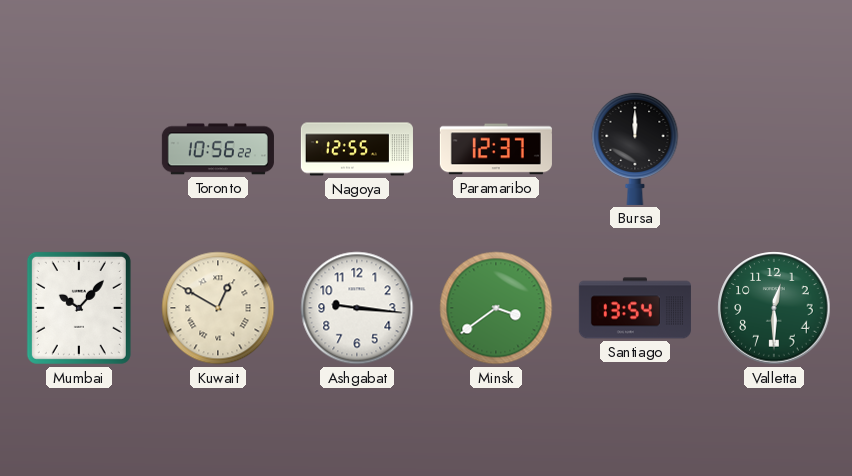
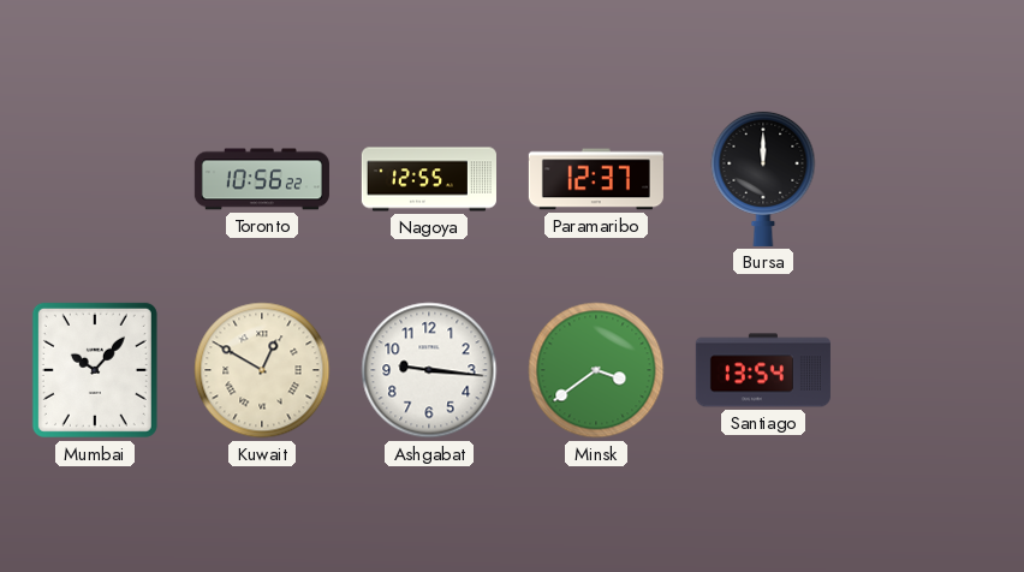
Valletta: 12:30 -> none (774, 308)
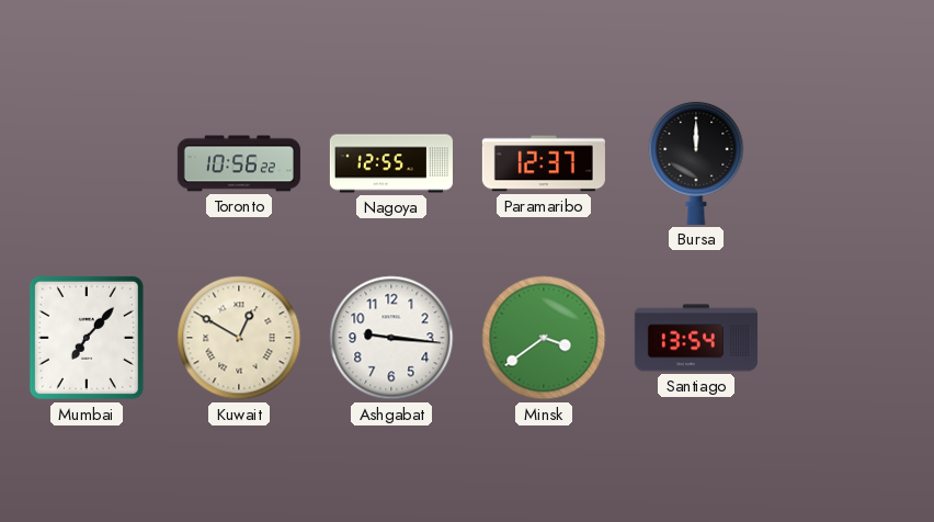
Mumbai: 10:07 -> 7:07 (87, 338)
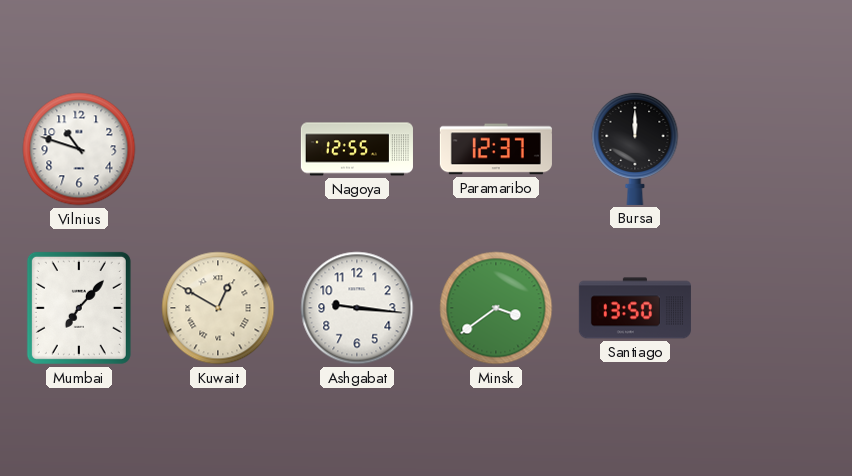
Vilnius: none -> 10:48 (79, 149)
Toronto: 10:56 -> none (239, 163)
Santiago: 13:54 -> 13:50 (635, 308)
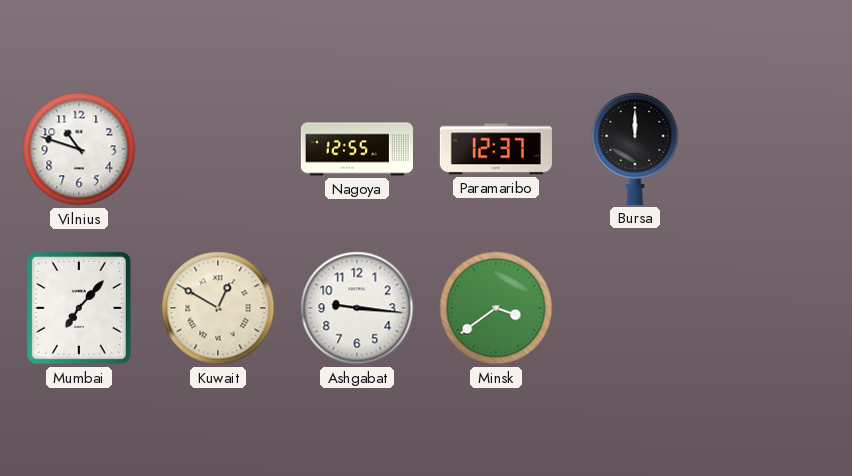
Santiago: 13:50 -> none (635, 308)
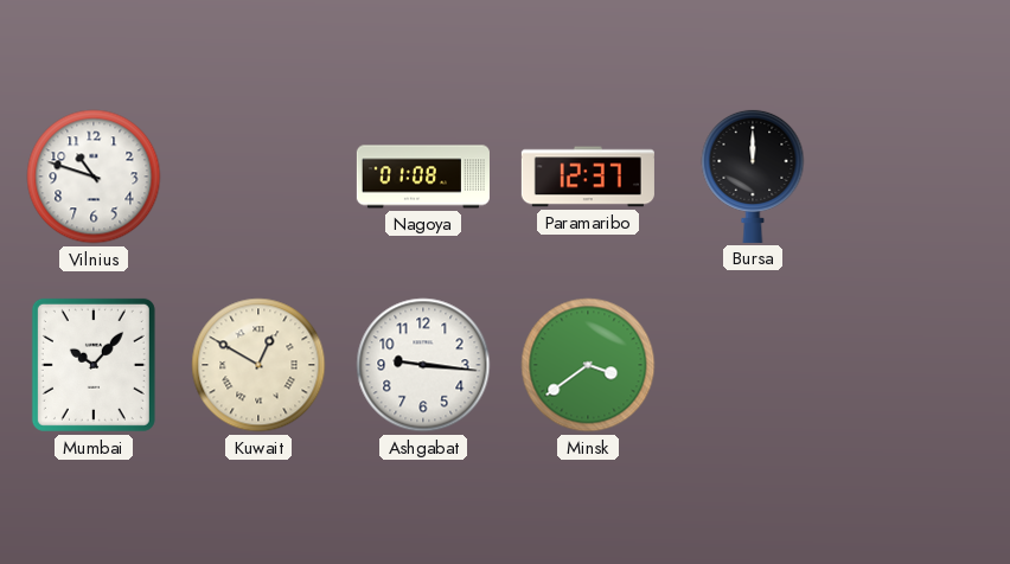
Nagoya: 12:55 -> 01:08 (423, 177)
Mumbai: 7:07 -> 10:07 (94, 365)
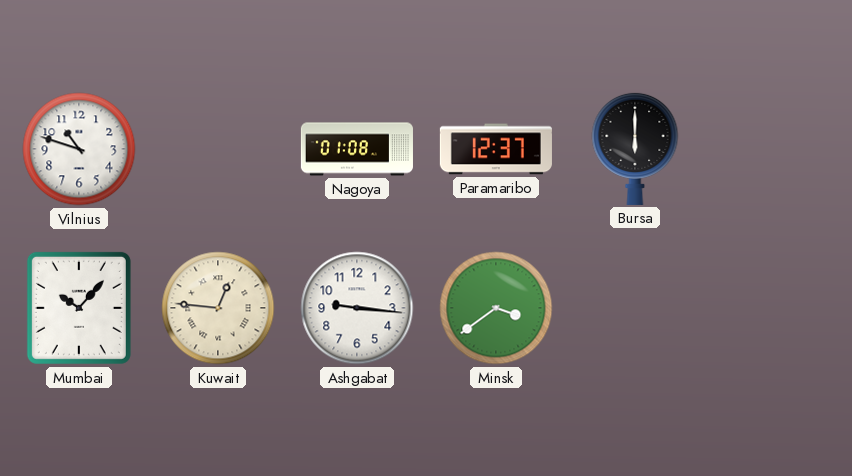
Bursa: 12:00 -> 6:00 (635, 148)
Kuwait: 12:50 -> 12:46 (218, 308)
